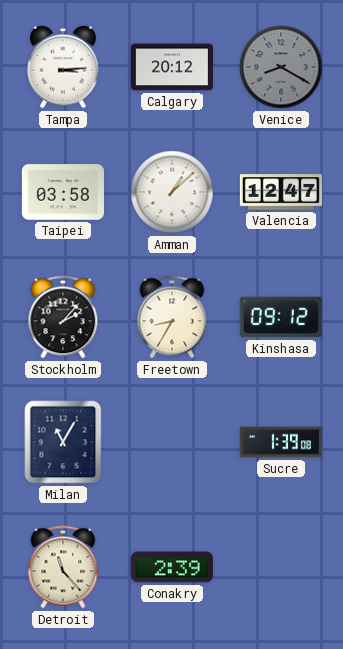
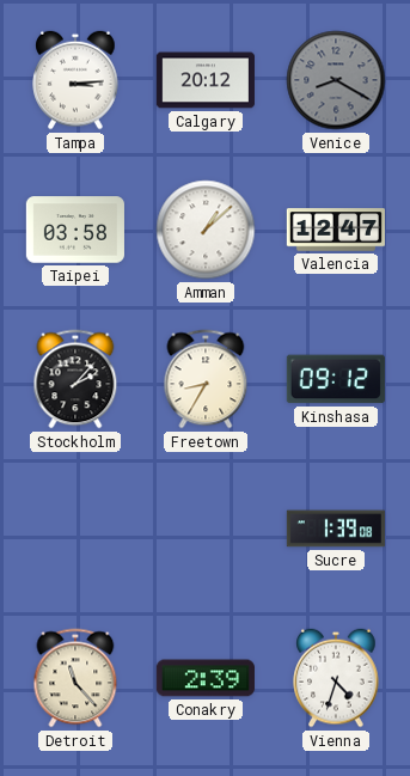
Milan: 11:05 -> none (63, 442)
Vienna: none -> 4:33 (336, 678)
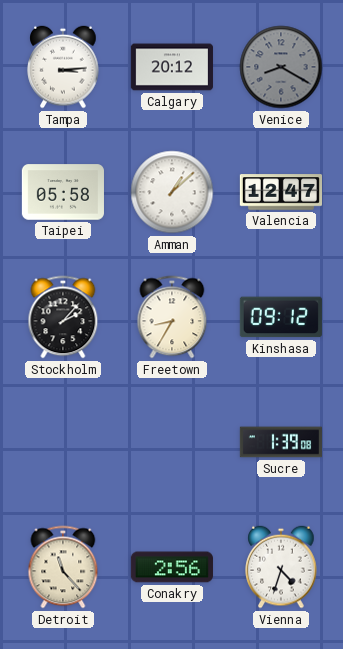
Taipei: 03:58 -> 05:58 (63, 192)
Conakry: 2:39 -> 2:56 (172, 567)
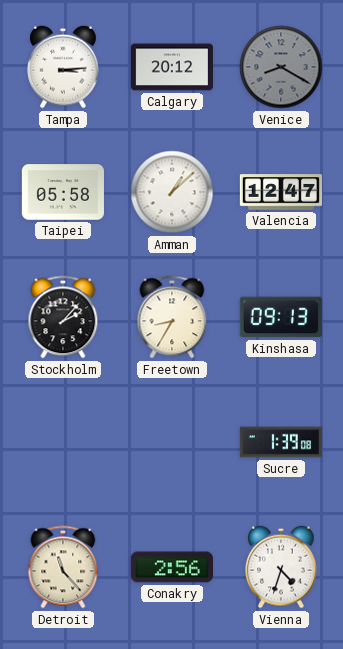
Kinshasa: 09:12 -> 09:13 (281, 317)
